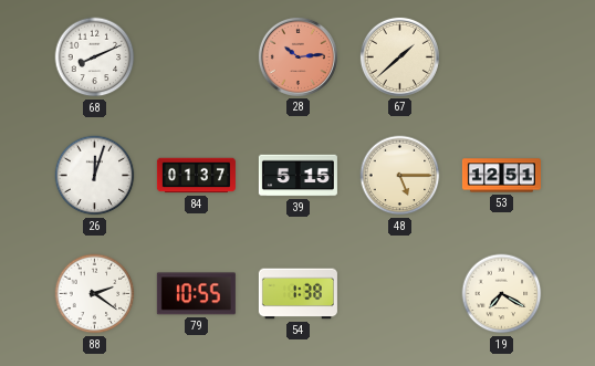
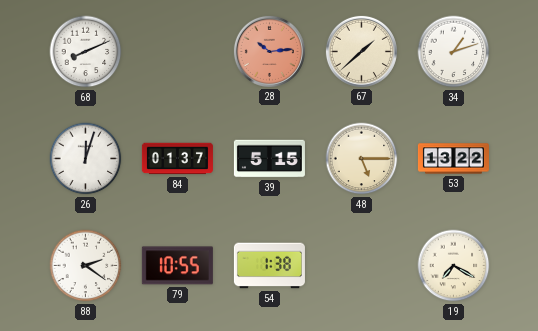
34: none -> 1:12 (454, 52)
53: 12:51 -> 13:22 (453, 159)
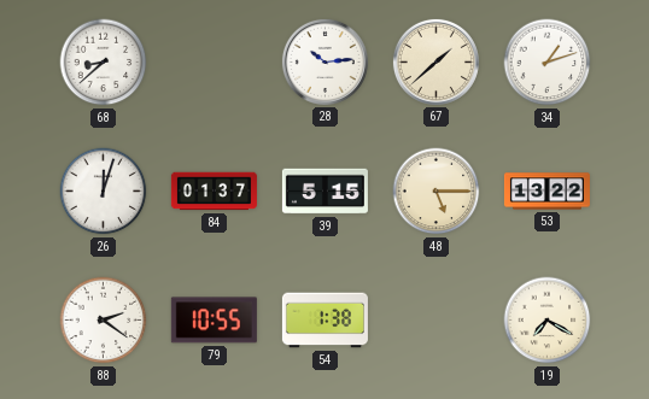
68: 8:11 -> 8:38 (104, 63)
28 dial: salmon -> white (324, 61)
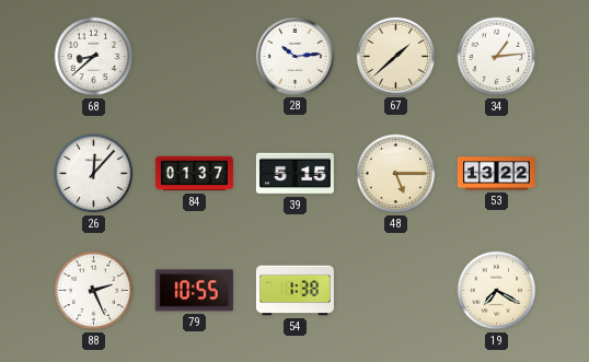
34: 1:12 -> 1:14 (497, 57)
26: 12:03 -> 12:07 (94, 174)
88: 2:21 -> 2:26 (94, 291)
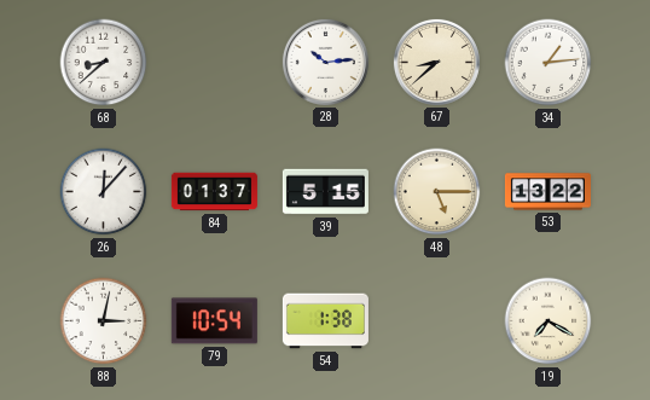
67: 1:38 -> 8:38 (436, 62)
88: 2:26 -> 3:02 (104, 321)
79: 10:55 -> 10:54 (214, 321)
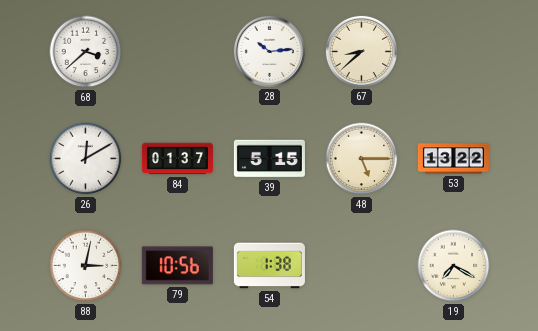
68: 8:38 -> 3:38 (86, 52)
34: 1:14 -> none (549, 63)
26: 12:07 -> 12:10 (86, 159)
79: 10:54 -> 10:56 (177, 266)
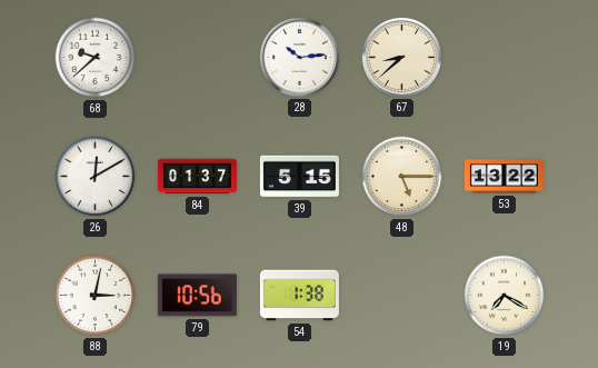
68: 3:38 -> 9:38 (96, 58)
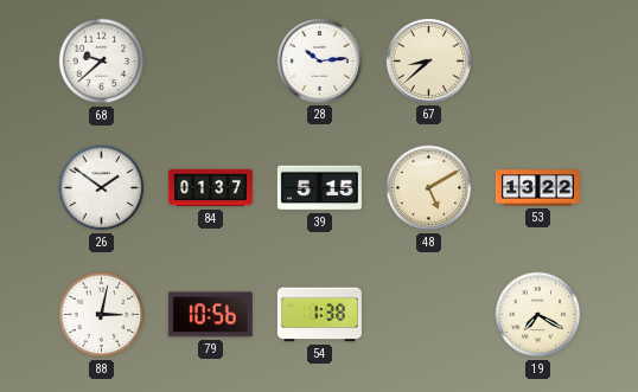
26: 12:10 -> 1:51 (102, 188)
48: 5:15 -> 5:10 (429, 188)
